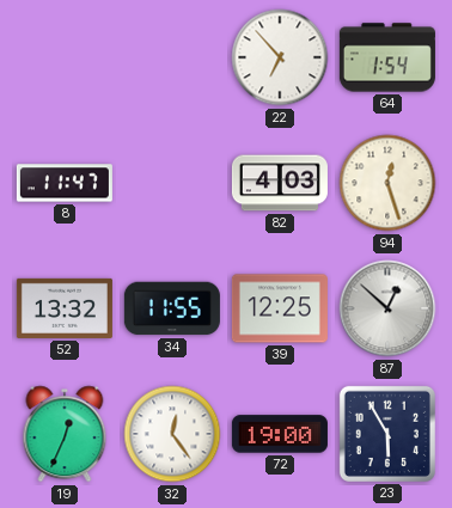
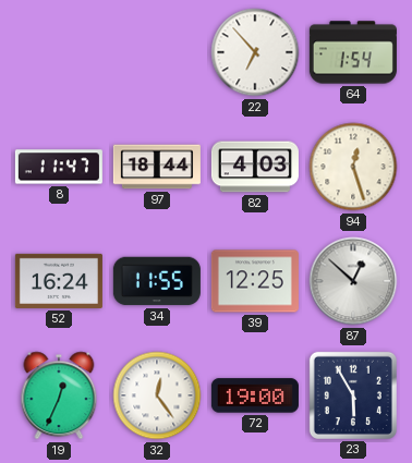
97: none -> 18:44 (157, 167)
52: 13:32 -> 16:24 (59, 281)
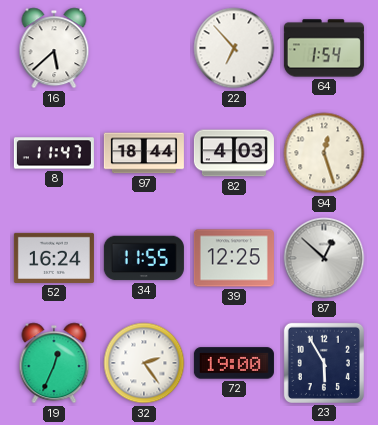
16: none -> 5:38 (54, 48)
32: 12:24 -> 2:24 (144, 363)
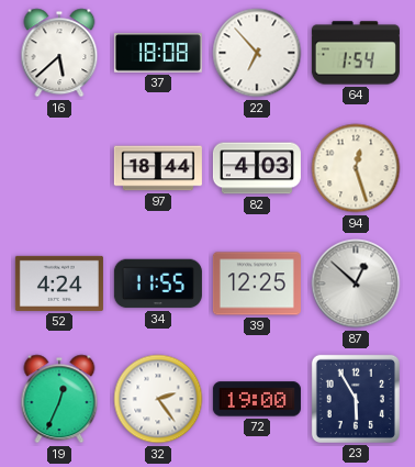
37: none -> 18:08 (158, 54)
8: 11:47 -> none (54, 153)
52: 16:24 -> 4:24 (59, 283)
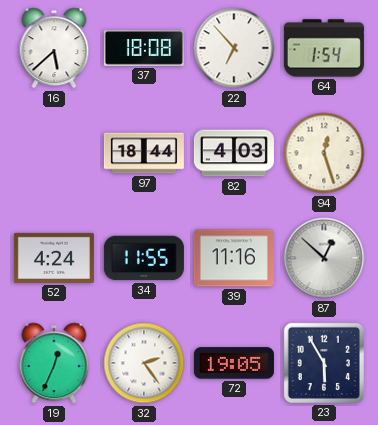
39: 12:25 -> 11:16 (234, 258)
72: 19:00 -> 19:05 (234, 363)
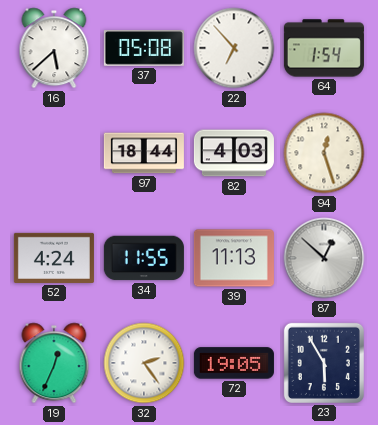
37: 18:08 -> 05:08 (144, 49)
39: 11:16 -> 11:13 (234, 258)
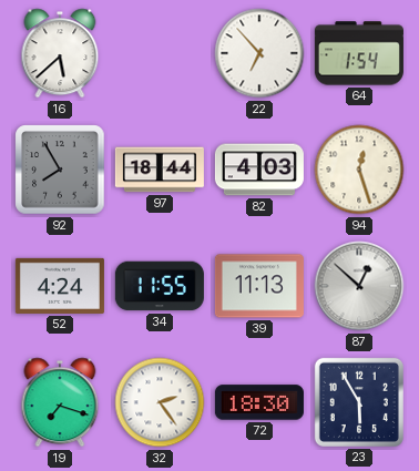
37: 05:08 -> none (144, 49)
92: none -> 7:55 (60, 170)
19: 12:34 -> 7:18 (60, 402)
72: 19:05 -> 18:30 (259, 402)
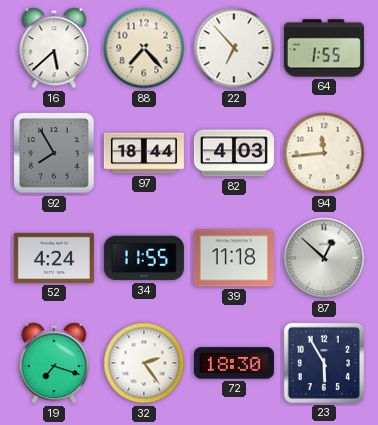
88: none -> 7:23 (144, 48)
64: 1:54 -> 1:55 (324, 48)
94: 12:27 -> 11:44 (324, 153)
39: 11:13 -> 11:18 (234, 258)
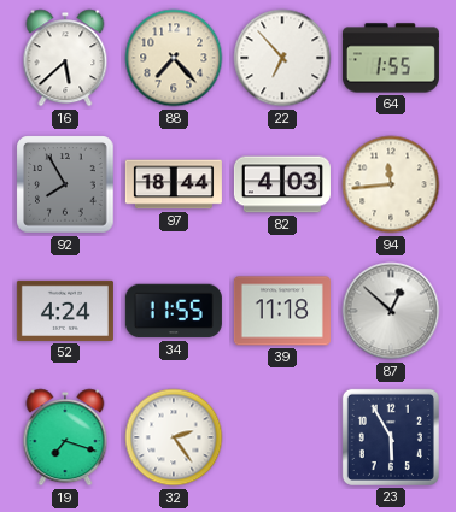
72: 18:30 -> none (234, 363)
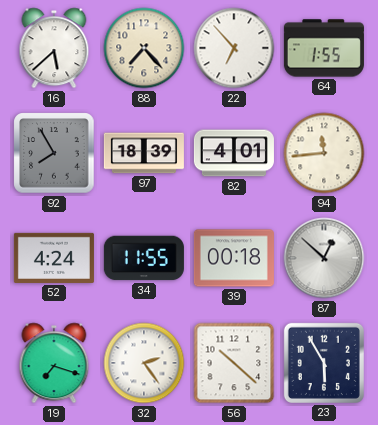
97: 18:44 -> 18:39 (144, 153)
82: 4:03 -> 4:01 (234, 153)
39: 11:18 -> 00:18 (234, 258)
56: none -> 10:22 (234, 363)
